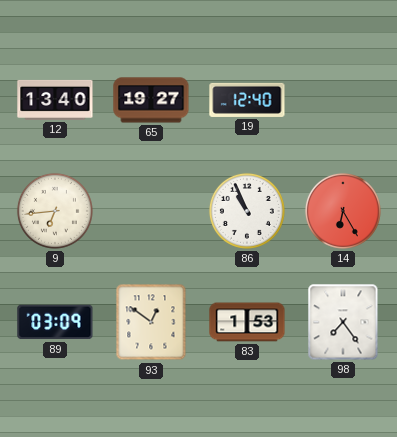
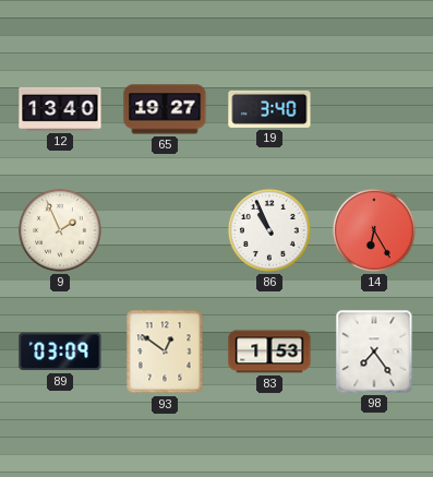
19: 12:40 -> 3:40 (269, 109)
9: 6:44 -> 1:56 (60, 230)
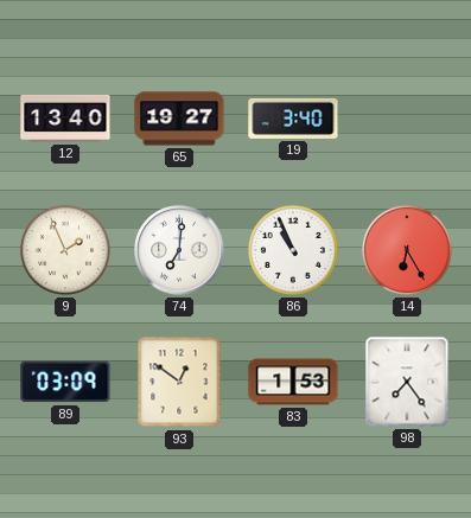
74: none -> 7:01 (179, 250)
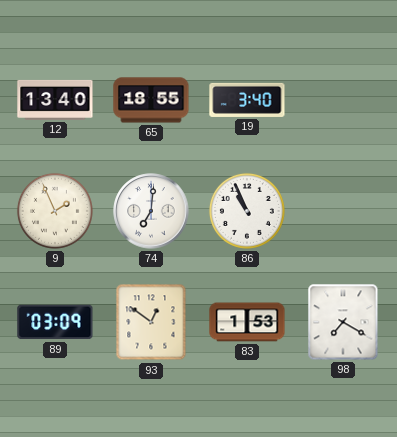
65: 19:27 -> 18:55 (151, 100)
14: 6:25 -> none (407, 250)
98: 7:24 -> 7:20 (343, 322)
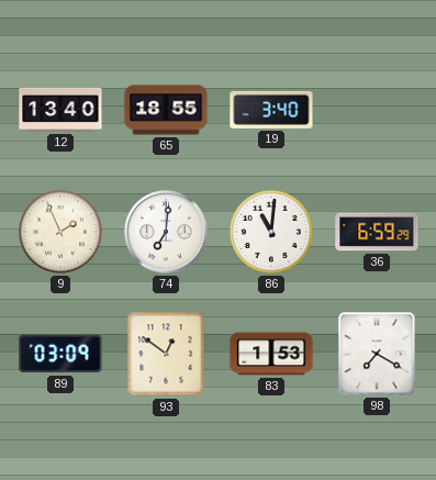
86: 10:56 -> 11:01 (271, 232)
36: none -> 6:59 (377, 232)
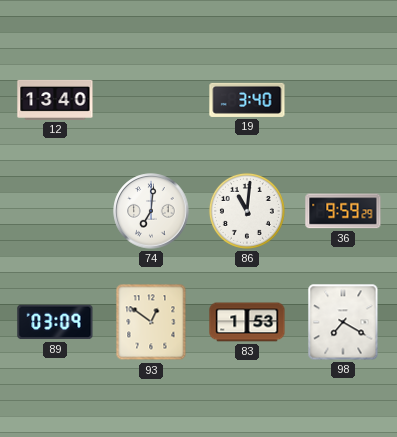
65: 18:55 -> none (166, 110)
9: 1:56 -> none (60, 232)
36: 6:59 -> 9:59 (343, 211)
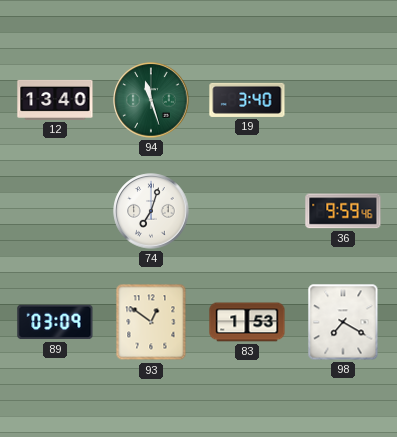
94: none -> 11:27 (151, 100)
74: 7:01 -> 7:03 (151, 211)
86: 11:01 -> none (247, 211)
36: 9:59:29 -> 9:59:46 (343, 211)
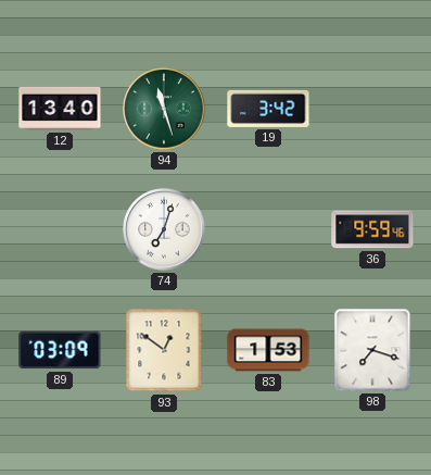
19: 3:40 -> 3:42 (268, 109)
98: 7:20 -> 7:18 (372, 350)
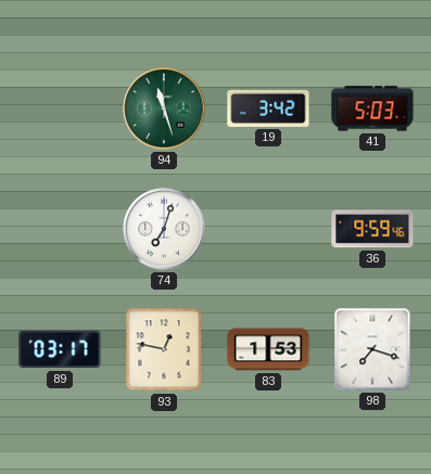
12: 13:40 -> none (60, 109)
41: none -> 5:03 (372, 108)
89: 03:09 -> 03:17 (60, 349)
93: 12:51 -> 12:47 (164, 349)
